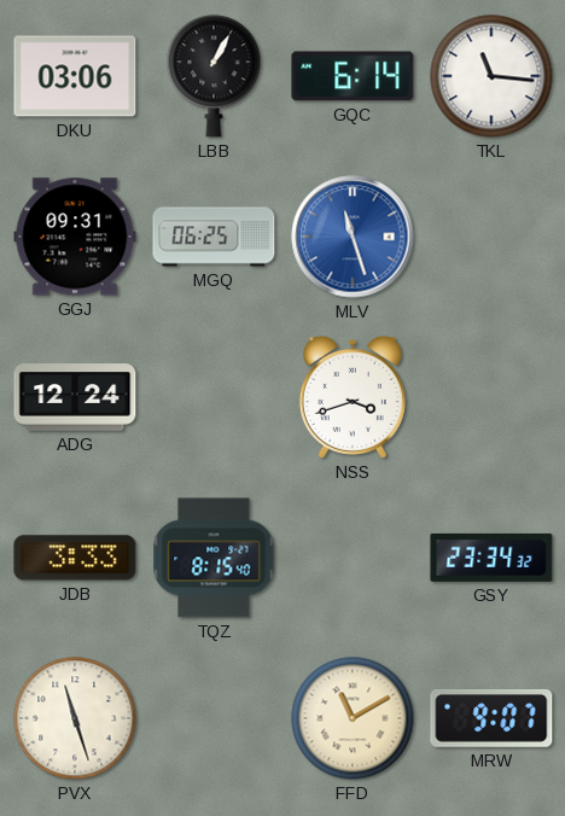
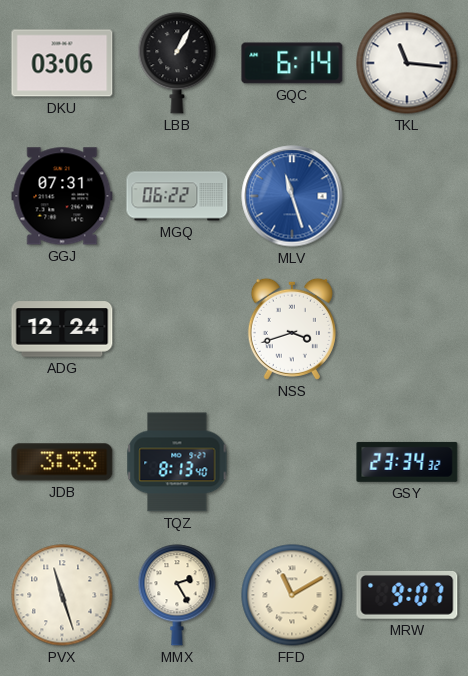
GGJ: 09:31 -> 07:31 (62, 196)
MGQ: 06:25 -> 06:22 (177, 196)
TQZ: 8:15 -> 8:13 (177, 462)
MMX: none -> 2:25 (177, 595)
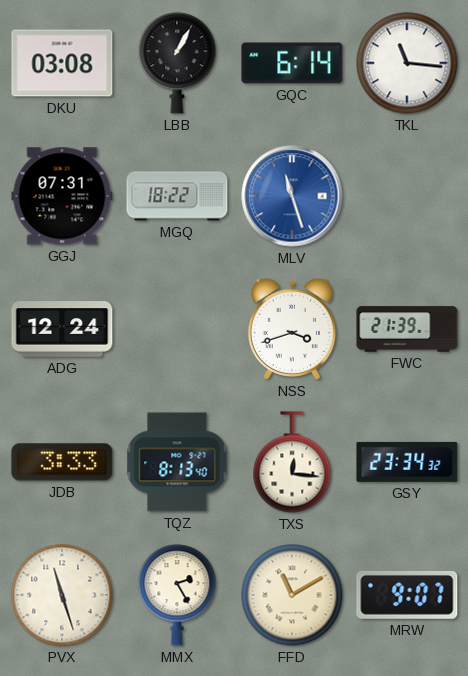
DKU: 03:06 -> 03:08 (62, 63)
MGQ: 06:22 -> 18:22 (177, 196)
FWC: none -> 21:39 (407, 329)
TXS: none -> 12:16 (292, 462)
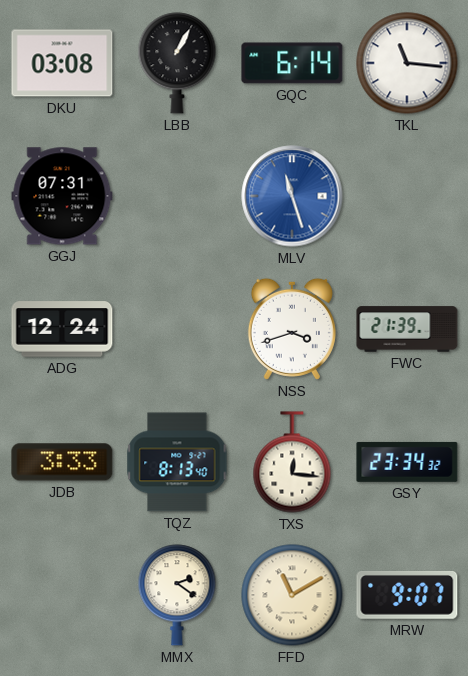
MGQ: 18:22 -> none (177, 196)
PVX: 11:27 -> none (62, 595)
MMX: 2:25 -> 2:21 (177, 595)
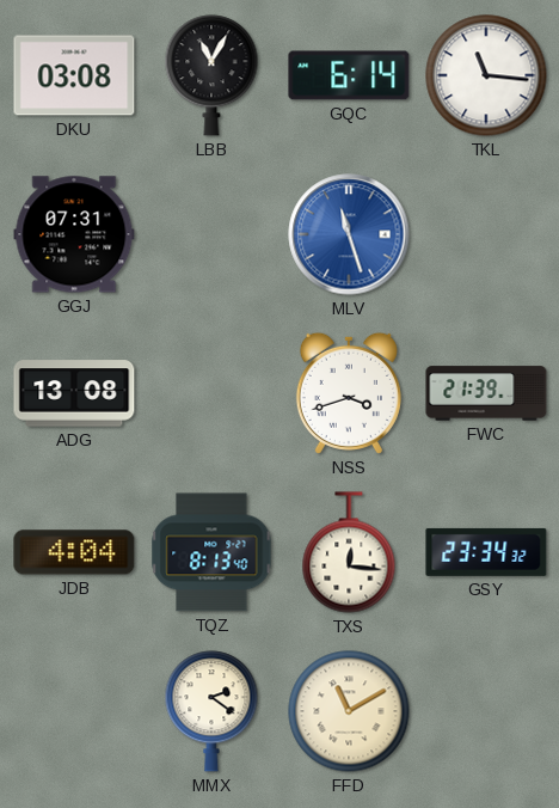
LBB: 1:05 -> 11:05 (211, 75)
ADG: 12:24 -> 13:08 (74, 393)
JDB: 3:33 -> 4:04 (74, 552)
MRW: 9:07 -> none (407, 595)
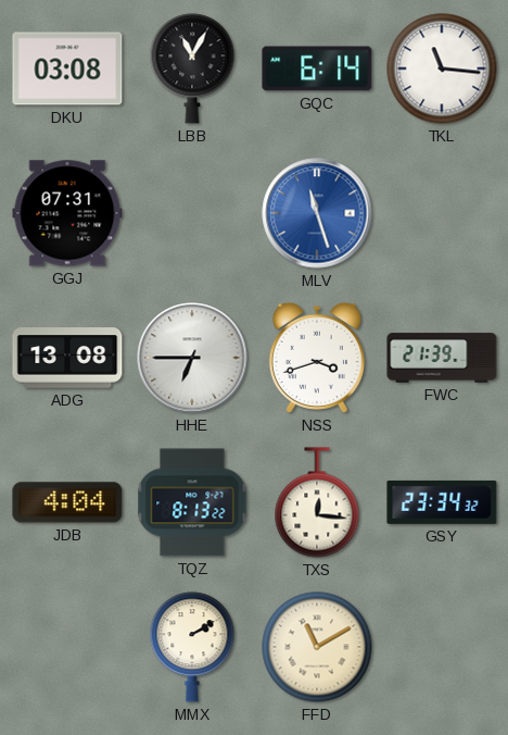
HHE: none -> 6:45 (192, 358)
TQZ: 8:13:40 -> 8:13:22 (192, 502)
MMX: 2:21 -> 2:10 (192, 647)
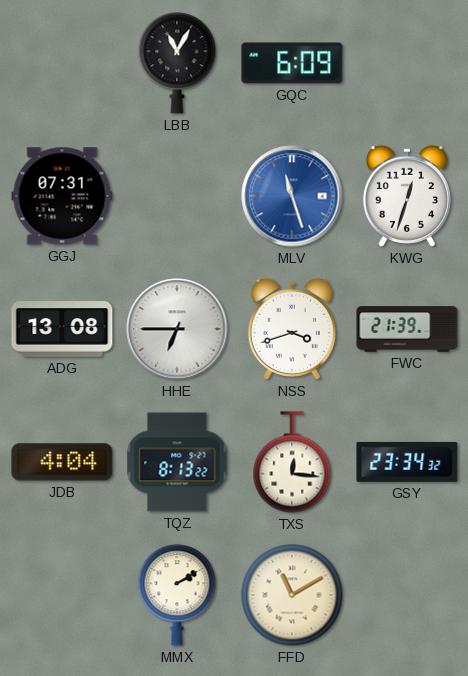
DKU: 03:08 -> none (67, 68)
GQC: 6:14 -> 6:09 (292, 63)
TKL: 11:16 -> none (442, 68)
KWG: none -> 12:33 (407, 196)
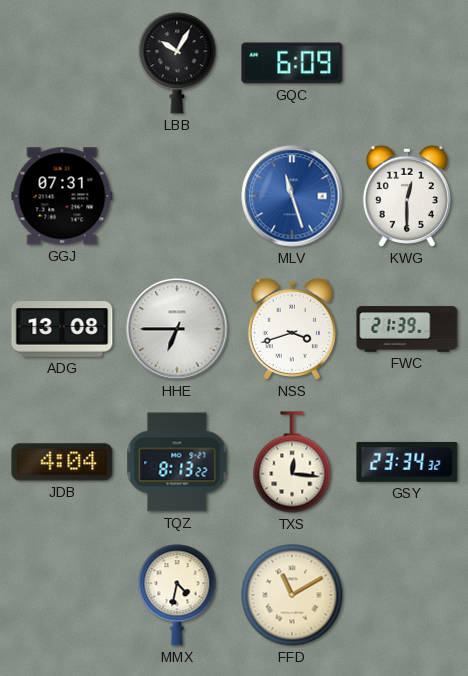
LBB: 11:05 -> 10:05 (177, 63)
KWG: 12:33 -> 12:30 (407, 196)
MMX: 2:10 -> 4:32 (177, 595)
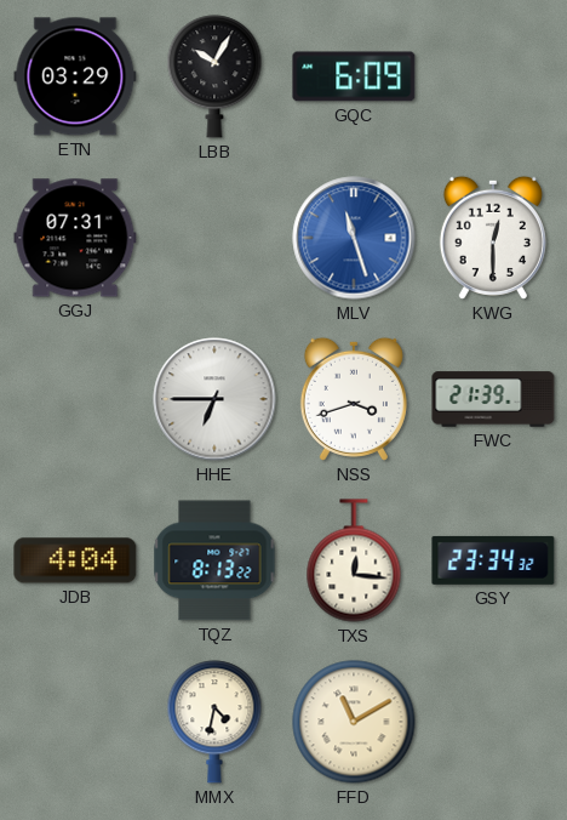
ETN: none -> 03:29 (75, 76)
ADG: 13:08 -> none (62, 329)
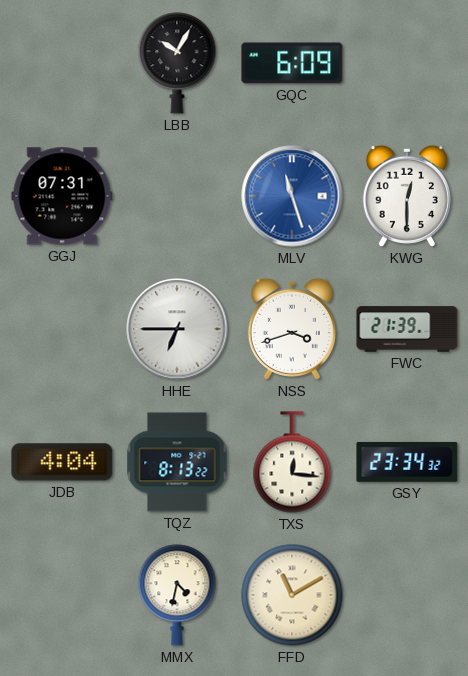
ETN: 03:29 -> none (75, 76)
